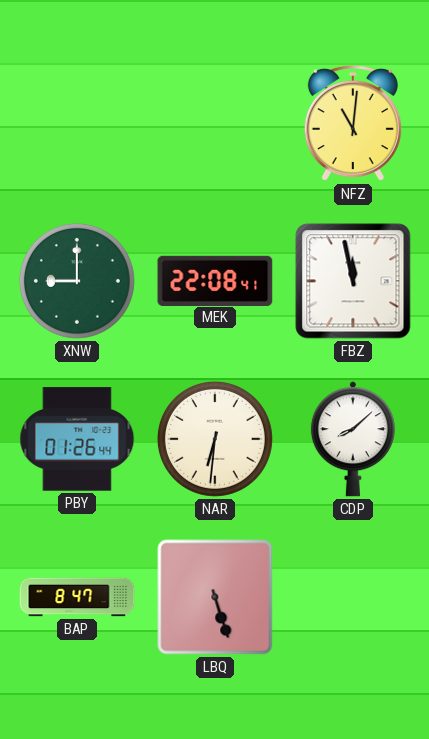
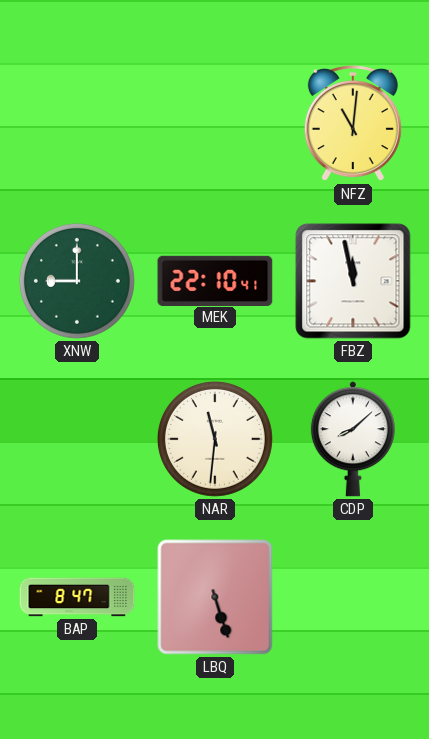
MEK: 22:08 -> 22:10 (215, 280)
PBY: 01:26 -> none (77, 439)
NAR: 6:31 -> 11:31 (215, 439)
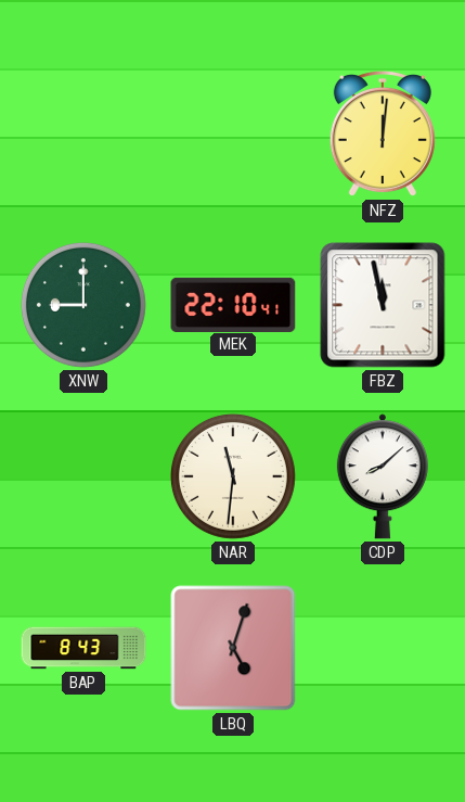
NFZ: 11:01 -> 12:01 (383, 133)
BAP: 8:47 -> 8:43 (83, 648)
LBQ: 5:27 -> 5:03 (233, 648)
